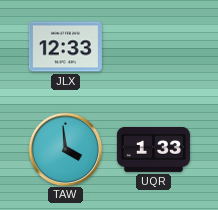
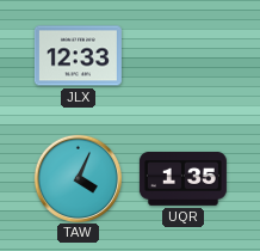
TAW: 3:59 -> 4:04 (78, 178)
UQR: 1:33 -> 1:35 (182, 178)
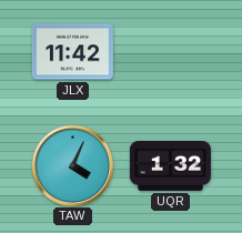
JLX: 12:33 -> 11:42 (72, 52)
UQR: 1:35 -> 1:32 (170, 165)
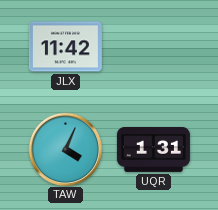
UQR: 1:32 -> 1:31 (153, 149)
